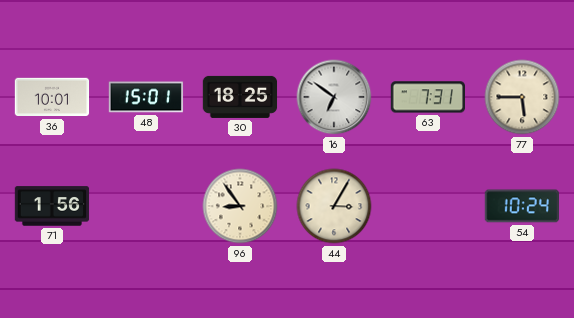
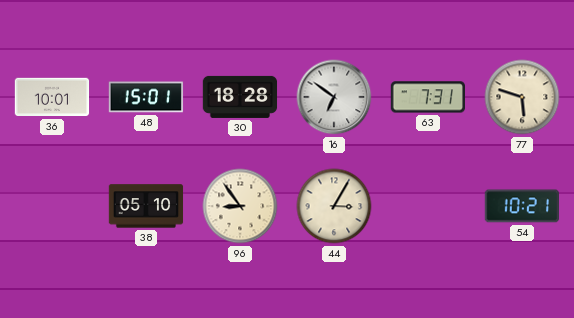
30: 18:25 -> 18:28 (240, 97)
77: 5:45 -> 5:48 (522, 97)
71: 1:56 -> none (52, 206)
38: none -> 05:10 (146, 206)
54: 10:24 -> 10:21 (521, 206)
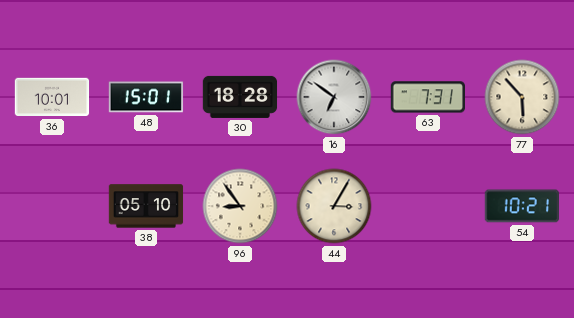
77: 5:48 -> 5:53 (522, 97)
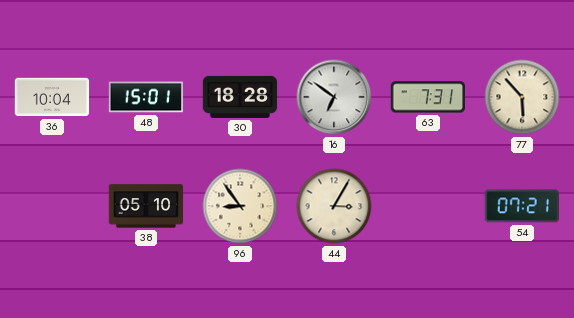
36: 10:01 -> 10:04 (52, 97)
54: 10:21 -> 07:21 (521, 206)
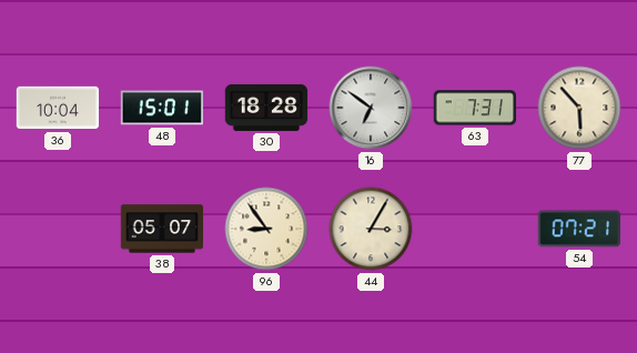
38: 05:10 -> 05:07 (162, 229)
